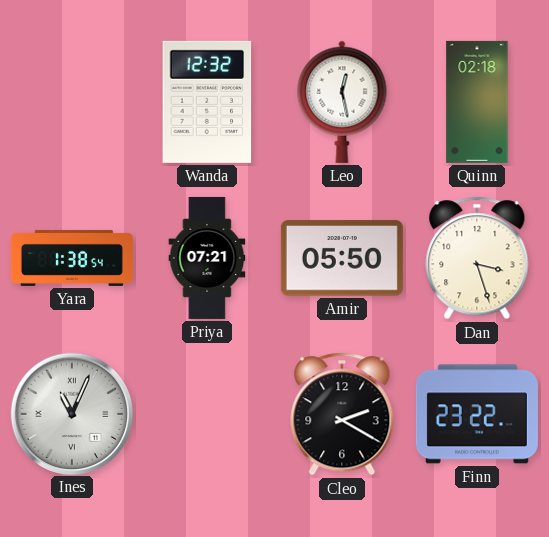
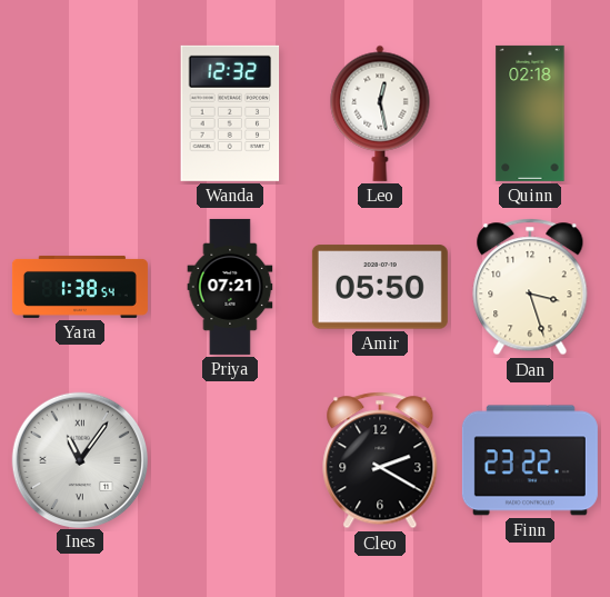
Ines: 11:04 -> 11:06 (79, 459)
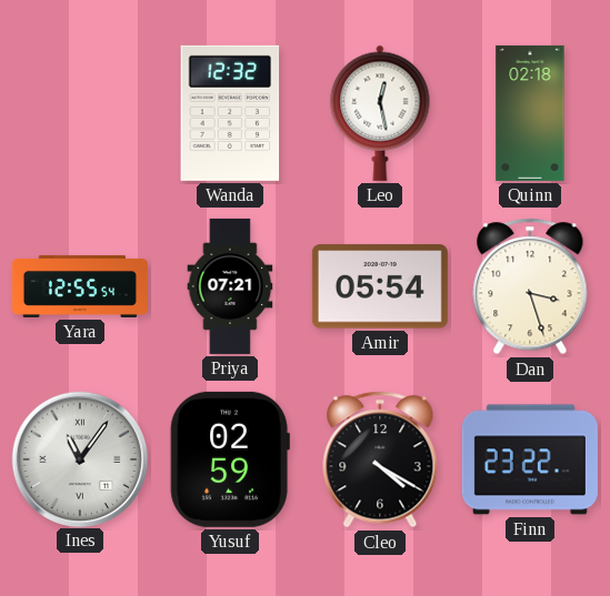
Yara: 1:38 -> 12:55 (80, 286)
Amir: 05:50 -> 05:54 (380, 286)
Yusuf: none -> 02:59 (230, 459)
Cleo: 2:20 -> 4:20 (380, 459)
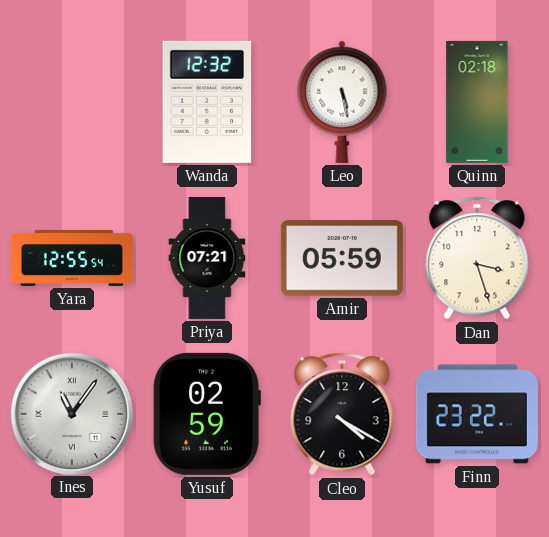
Leo: 12:28 -> 5:28 (342, 102)
Amir: 05:54 -> 05:59 (342, 258)
